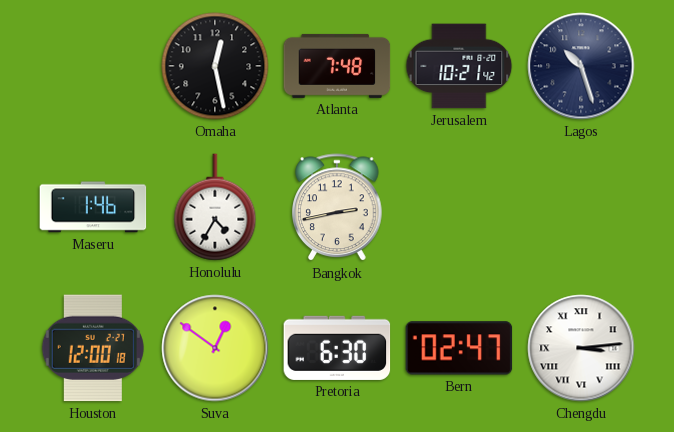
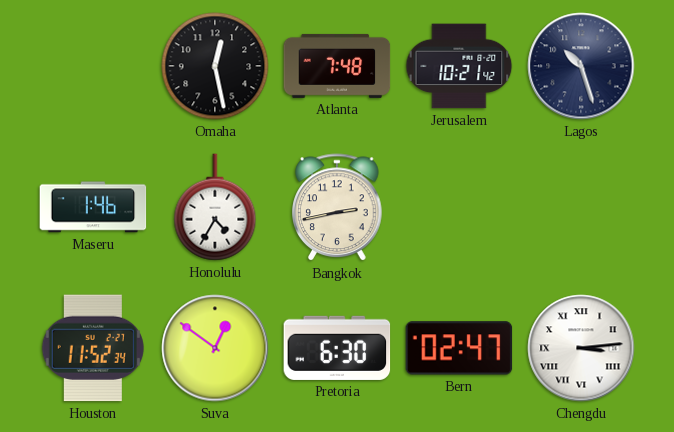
Houston: 12:00 -> 11:52 (93, 348)
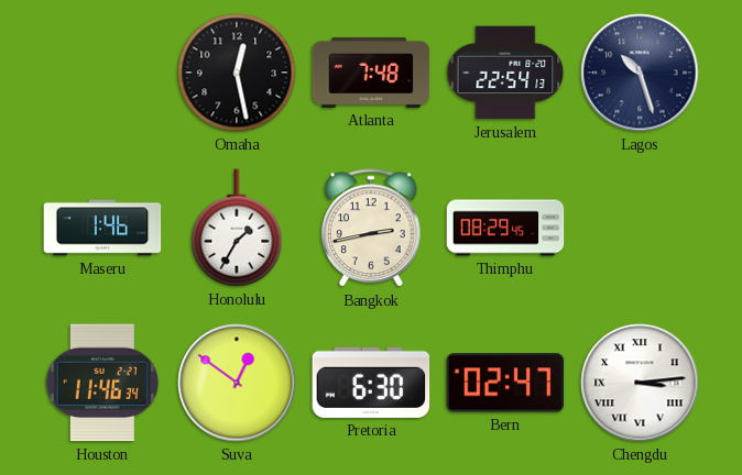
Jerusalem: 10:21 -> 22:54 (505, 73)
Honolulu: 4:35 -> 1:35 (237, 228)
Thimphu: none -> 08:29 (505, 228)
Houston: 11:52 -> 11:46 (102, 383)
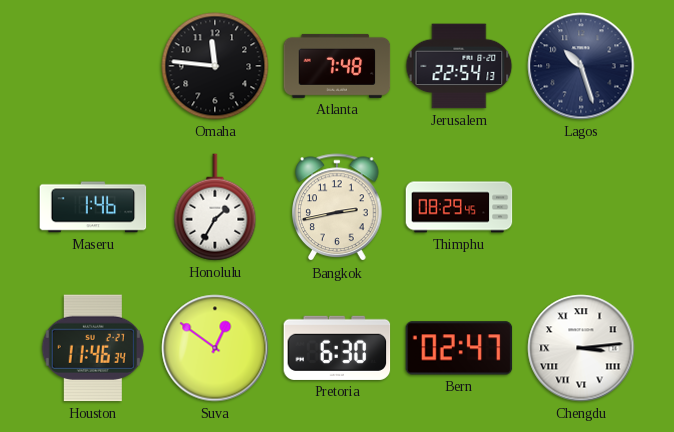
Omaha: 12:28 -> 11:46 (215, 66)
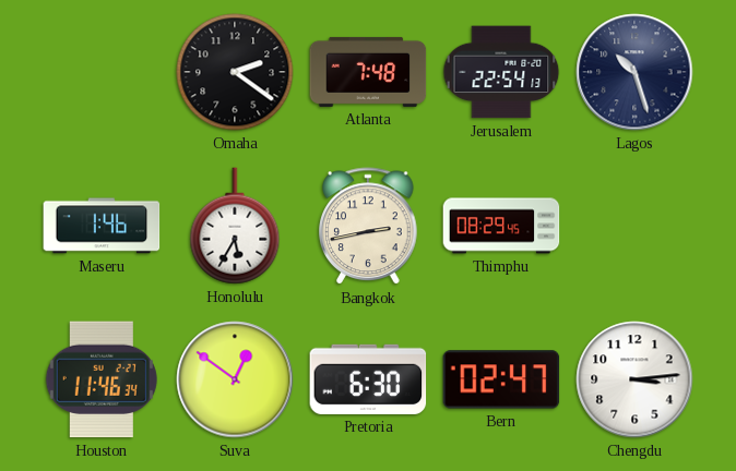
Omaha: 11:46 -> 2:21 (235, 72)
Honolulu: 1:35 -> 5:35 (235, 226)
Chengdu numerals: Roman -> Arabic (634, 379)
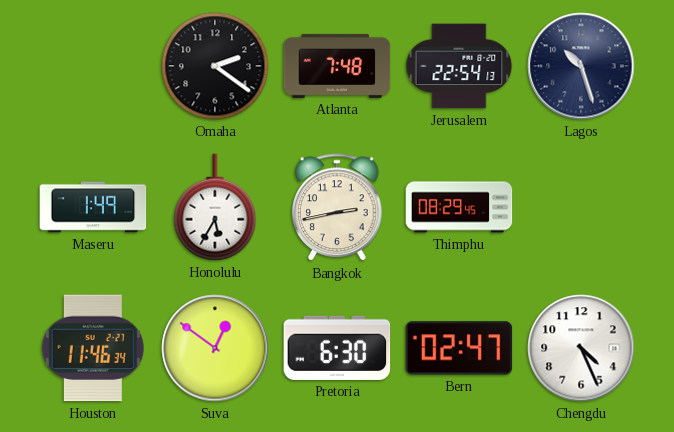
Maseru: 1:46 -> 1:49 (93, 207)
Chengdu: 3:14 -> 4:26 (581, 348)
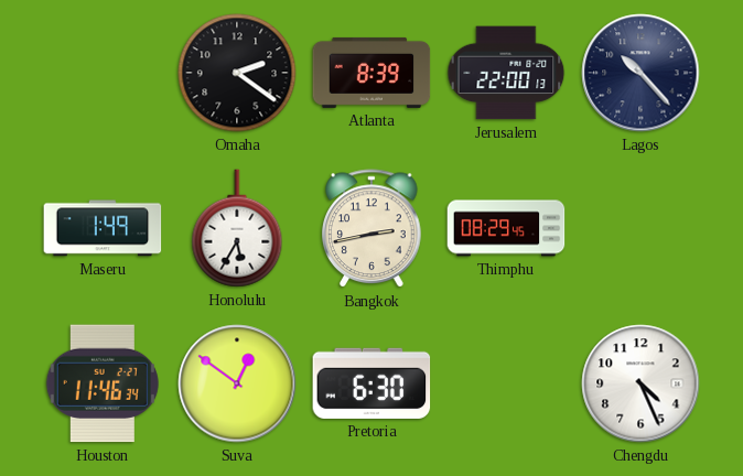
Atlanta: 7:48 -> 8:39 (371, 73)
Jerusalem: 22:54 -> 22:00 (506, 73)
Lagos: 10:27 -> 10:23 (640, 73)
Bern: 02:47 -> none (459, 348)
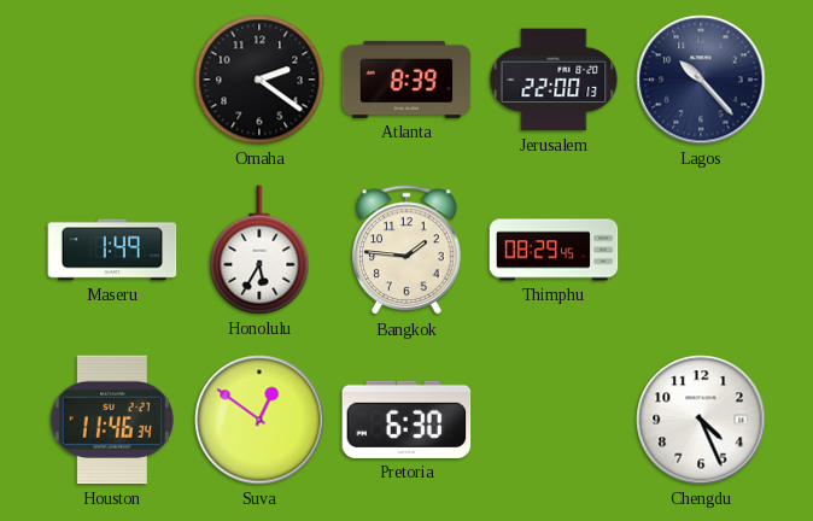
Bangkok: 2:43 -> 1:46 (406, 251)
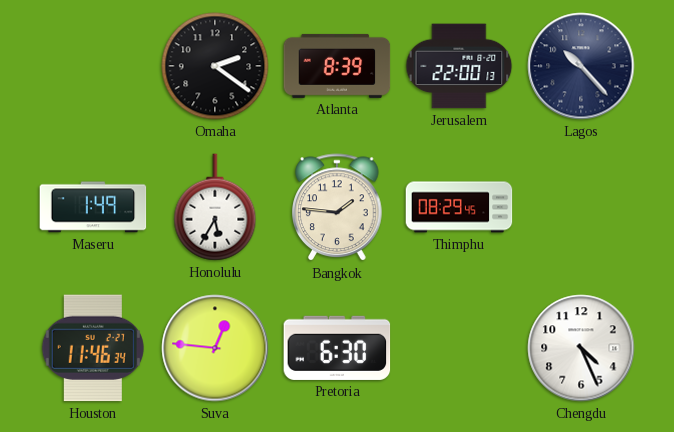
Suva: 12:51 -> 12:46 (215, 348)
